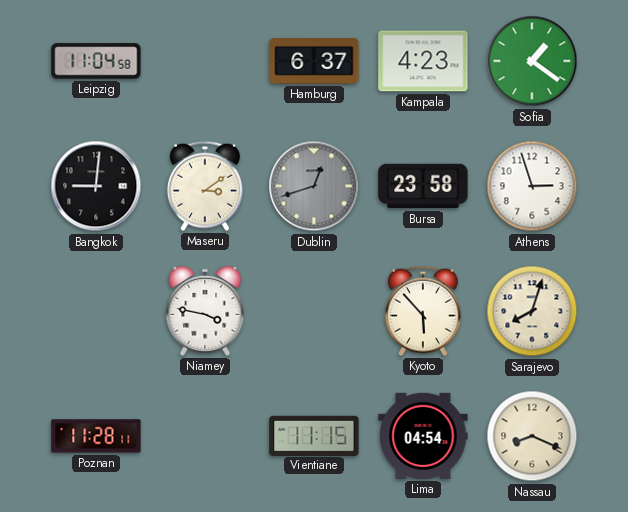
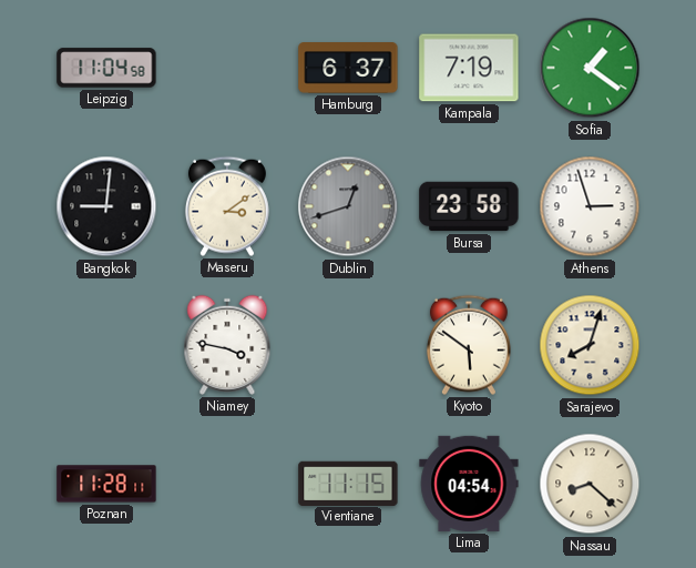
Kampala: 4:23 -> 7:19 (469, 68)
Kyoto: 5:53 -> 5:51 (469, 345)
Nassau: 8:19 -> 8:22 (590, 484)
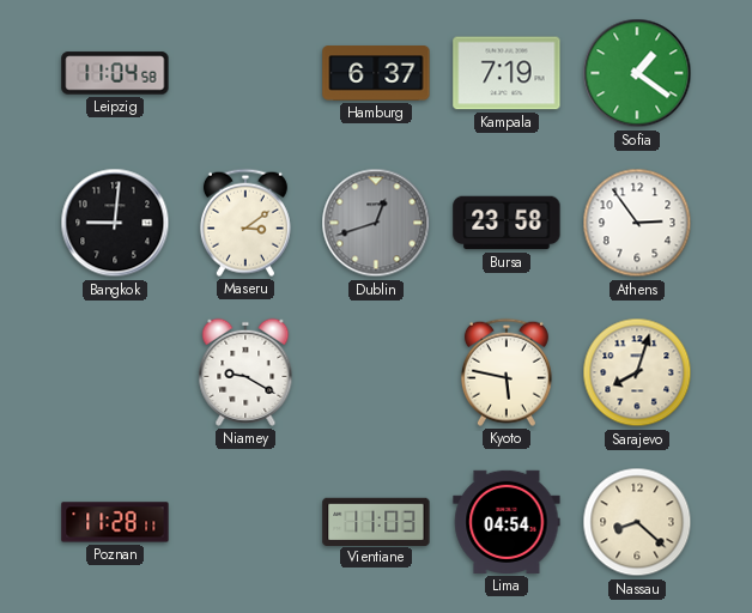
Athens: 2:57 -> 2:54 (637, 223)
Niamey: 3:47 -> 9:20 (245, 372)
Kyoto: 5:51 -> 5:47 (507, 372)
Vientiane: 11:15 -> 11:03 (376, 521)
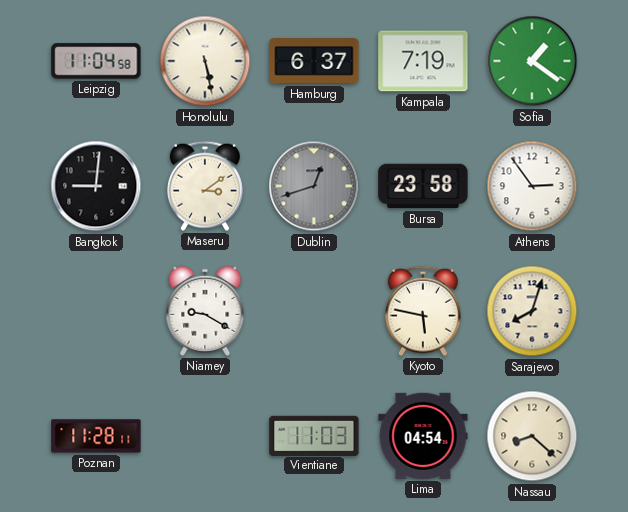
Honolulu: none -> 5:28 (205, 61)
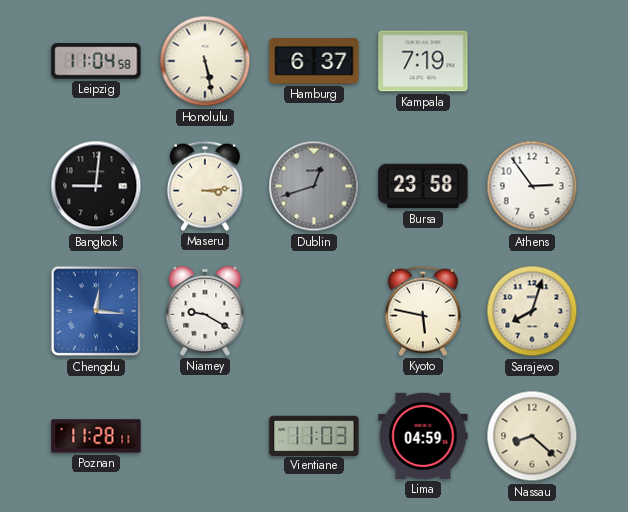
Sofia: 1:21 -> none (532, 61)
Maseru: 3:09 -> 3:14 (205, 186)
Chengdu: none -> 12:16 (96, 311)
Lima: 04:54 -> 04:59 (423, 436)
